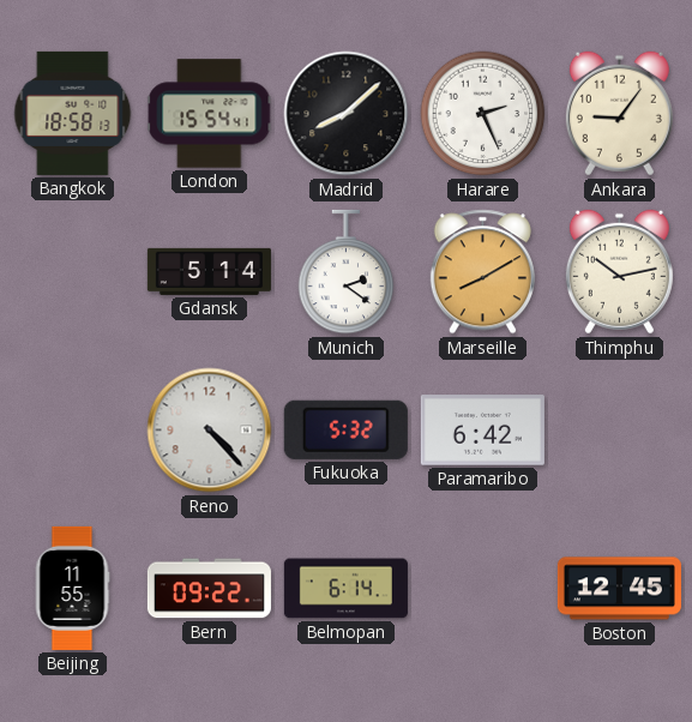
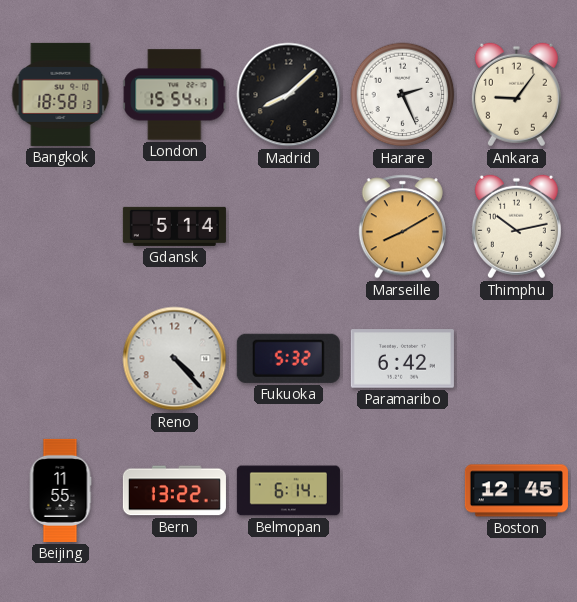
Munich: 2:21 -> none (347, 272)
Bern: 09:22 -> 13:22 (174, 491)
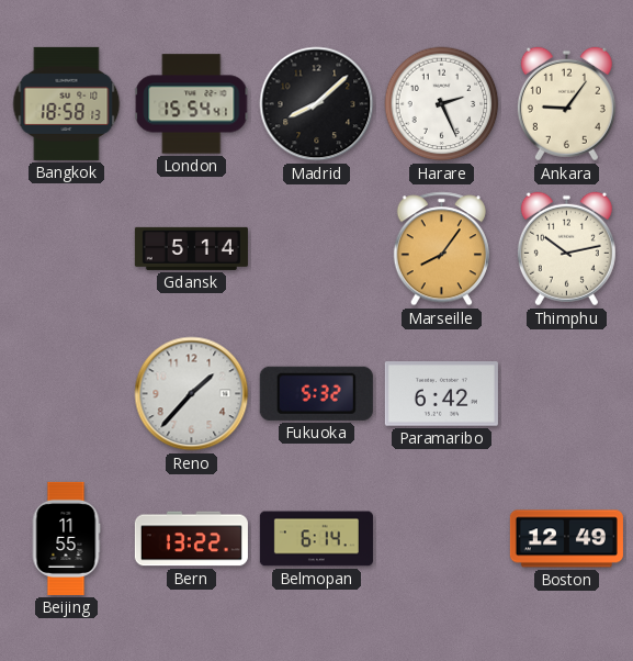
Marseille: 8:10 -> 8:06 (441, 249)
Reno: 4:23 -> 1:37 (192, 394)
Boston: 12:45 -> 12:49 (566, 539)
